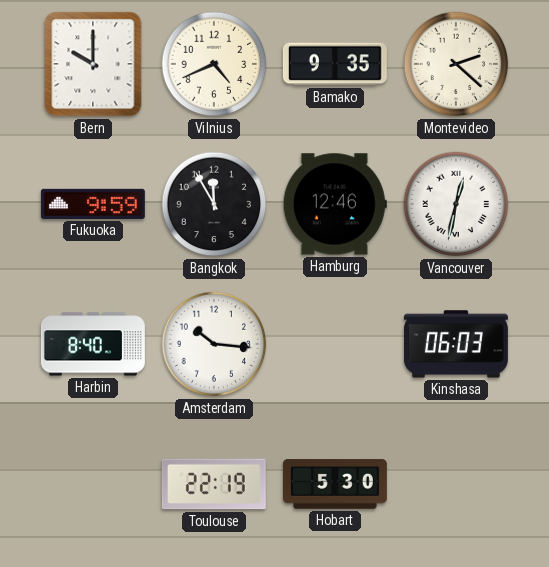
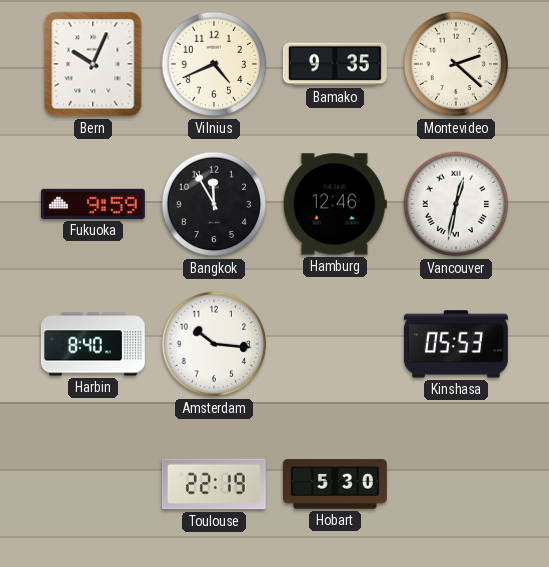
Bern: 10:00 -> 10:04 (93, 64)
Kinshasa: 06:03 -> 05:53 (456, 344)
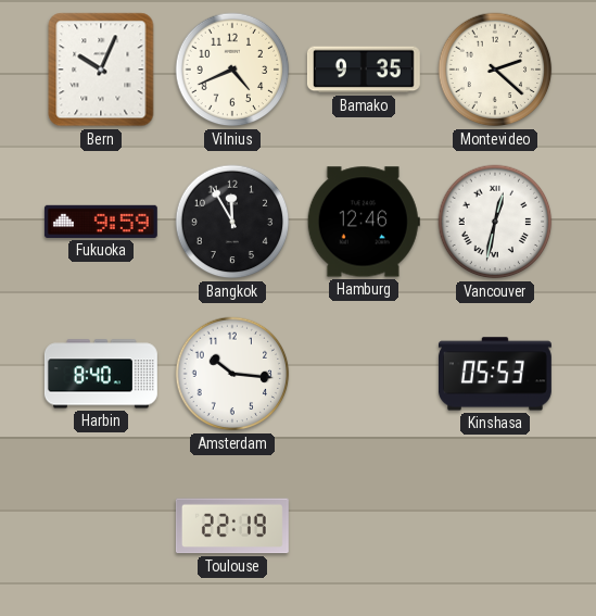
Hobart: 5:30 -> none (335, 484)
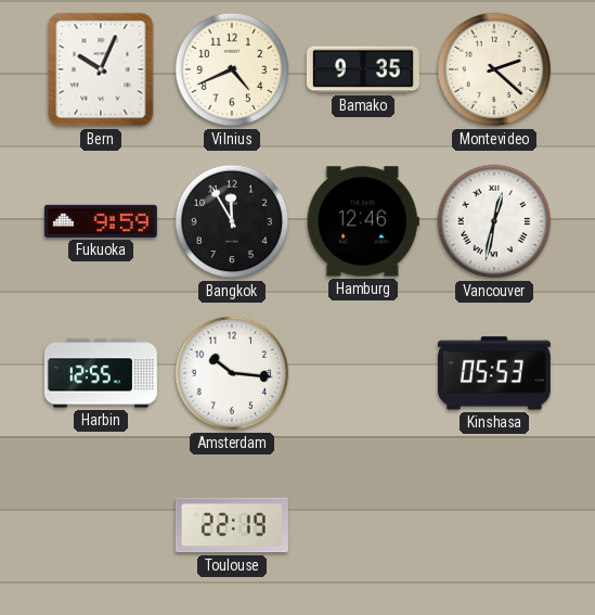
Harbin: 8:40 -> 12:55 (101, 373)
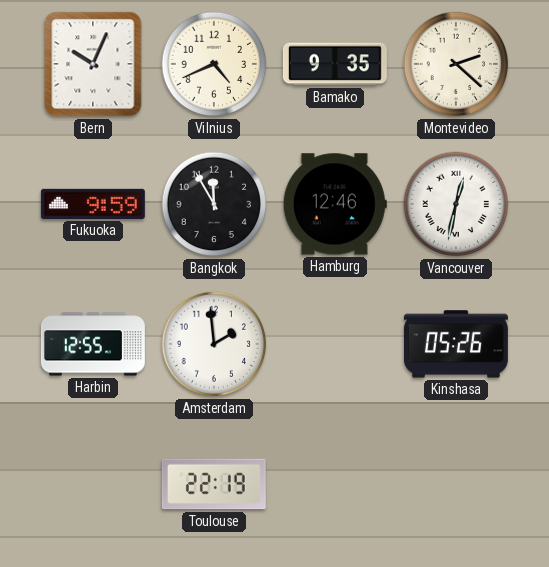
Amsterdam: 10:16 -> 1:59 (214, 344)
Kinshasa: 05:53 -> 05:26 (456, 344)
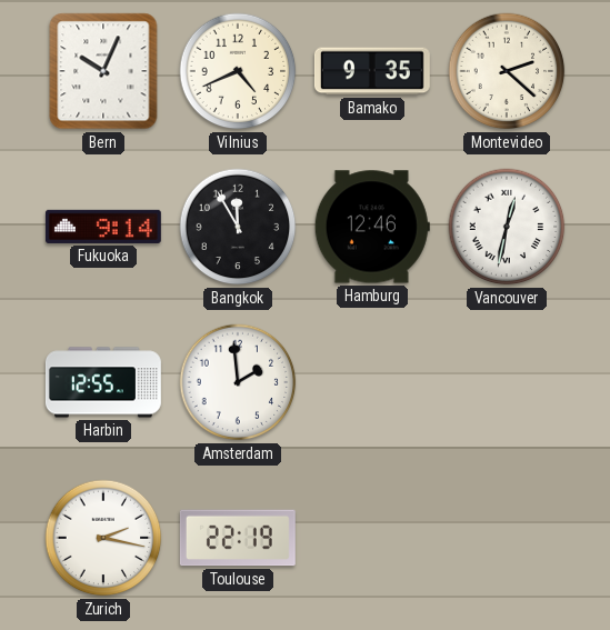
Fukuoka: 9:59 -> 9:14 (103, 227)
Kinshasa: 05:26 -> none (456, 344)
Zurich: none -> 2:17 (103, 538)
